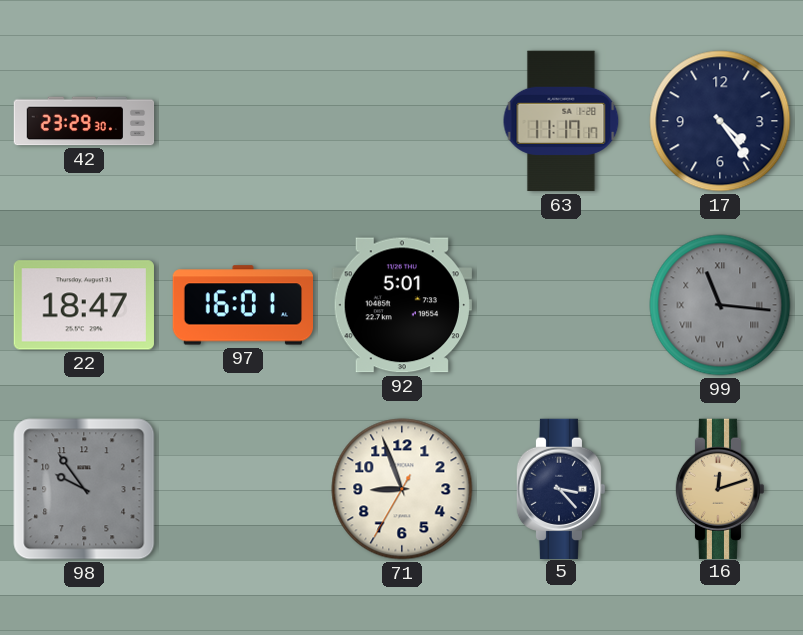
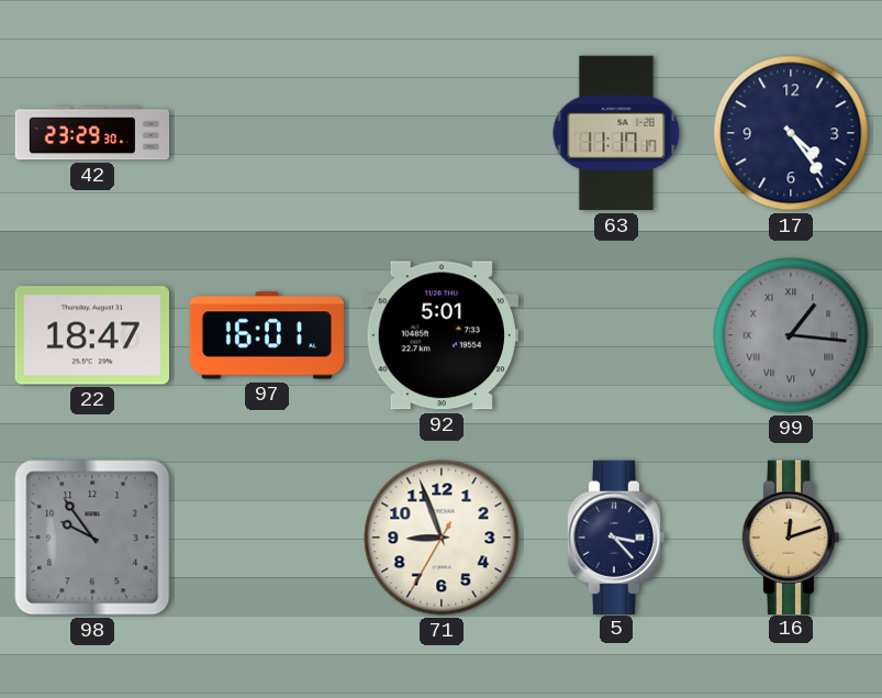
99: 11:16 -> 1:16 (791, 335)
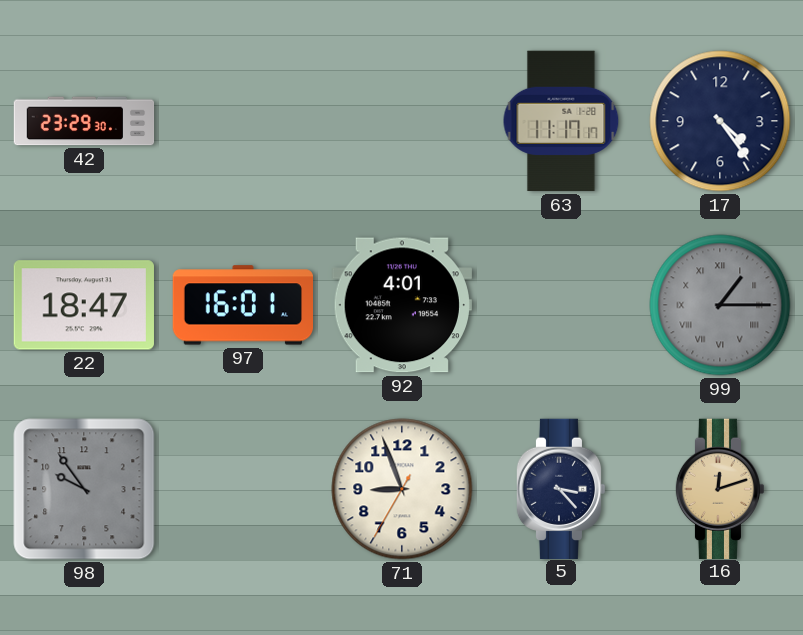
92: 5:01 -> 4:01 (402, 305)
99: 1:16 -> 1:15 (720, 305)
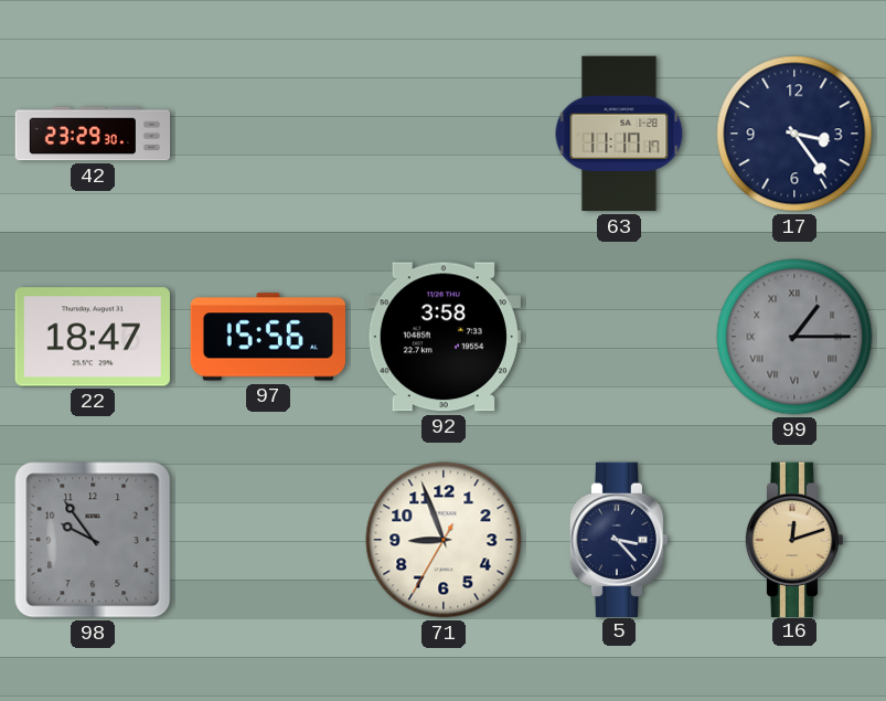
17: 4:24 -> 3:24 (794, 134)
97: 16:01 -> 15:56 (267, 337)
92: 4:01 -> 3:58 (444, 337)
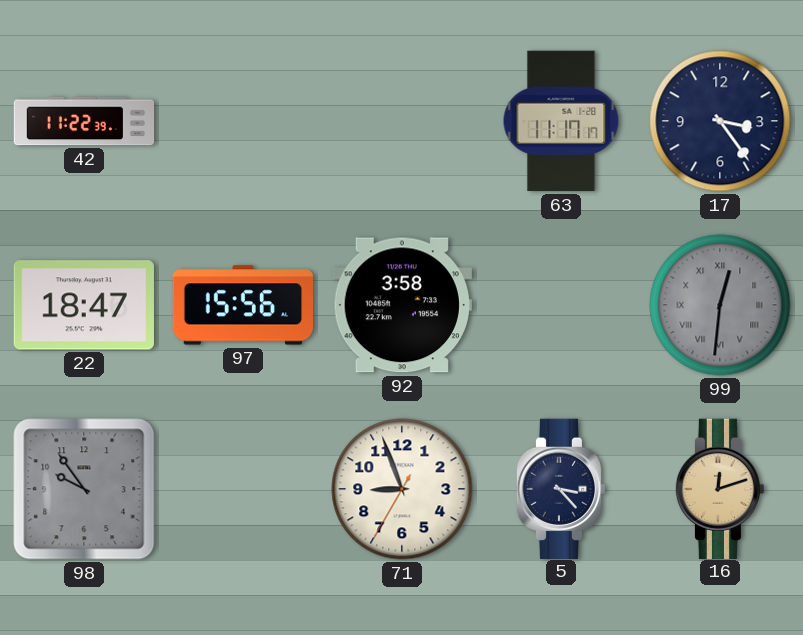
42: 23:29 -> 11:22 (84, 121)
99: 1:15 -> 12:31 (720, 305)
